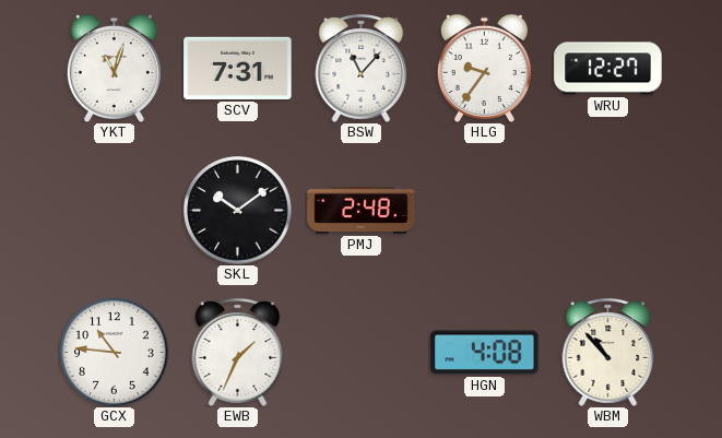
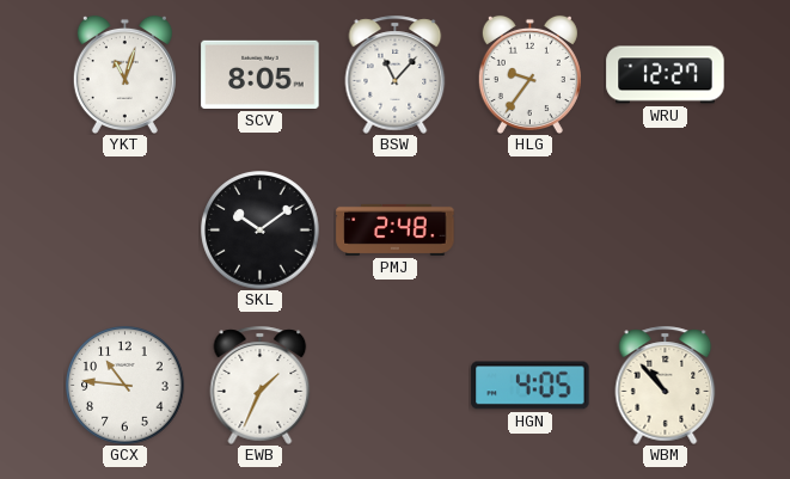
SCV: 7:31 -> 8:05 (261, 74)
HGN: 4:08 -> 4:05 (531, 386)
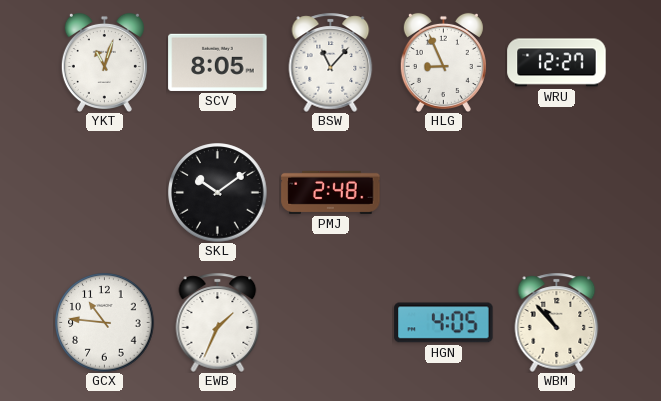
HLG: 9:36 -> 8:56 (443, 62)
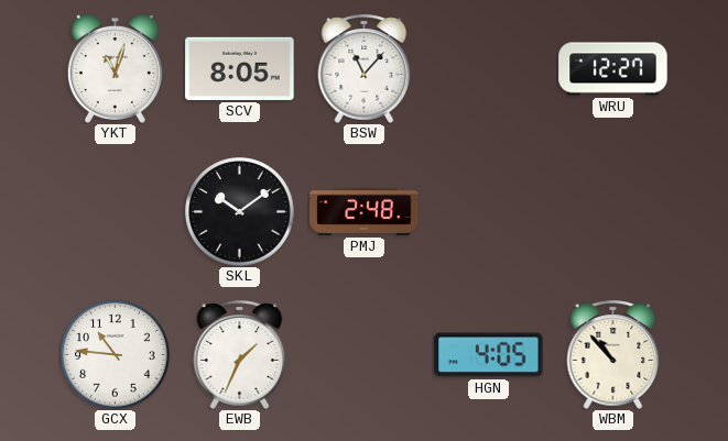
HLG: 8:56 -> none (443, 62)
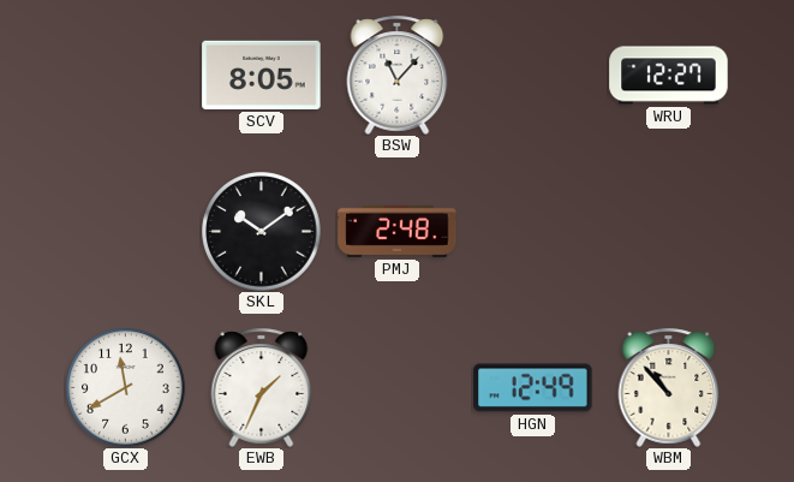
YKT: 11:03 -> none (115, 68)
GCX: 10:46 -> 11:40 (126, 388)
HGN: 4:05 -> 12:49 (533, 388)
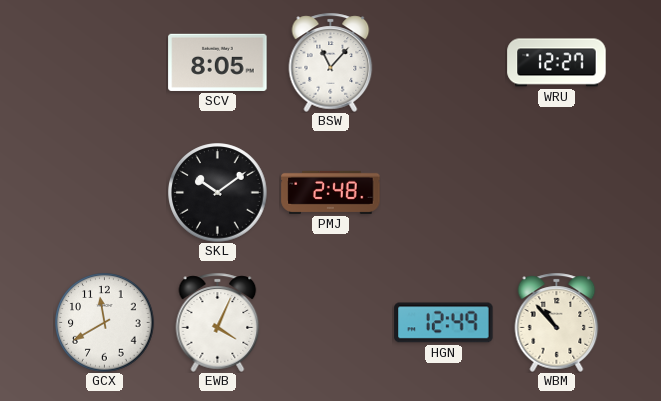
EWB: 1:34 -> 4:04 (218, 322)
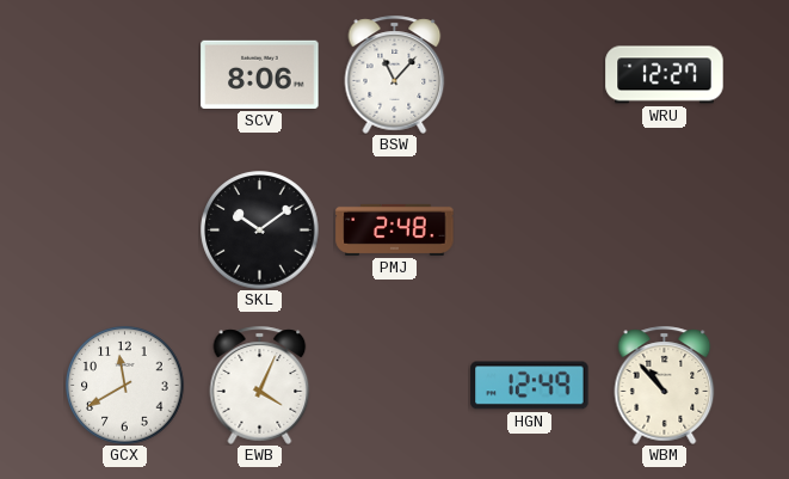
SCV: 8:05 -> 8:06 (260, 74)
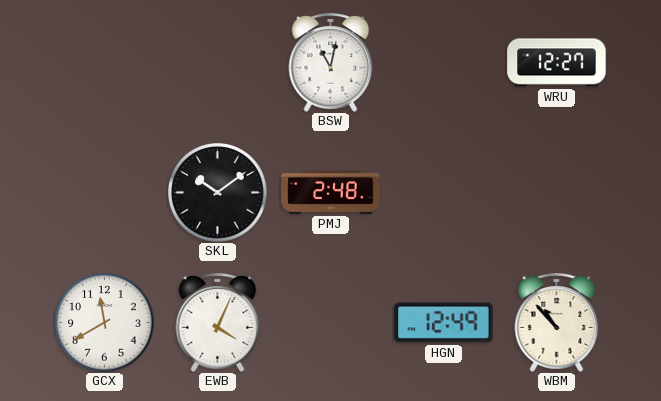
SCV: 8:06 -> none (260, 74)
BSW: 11:07 -> 11:02 (331, 62)
